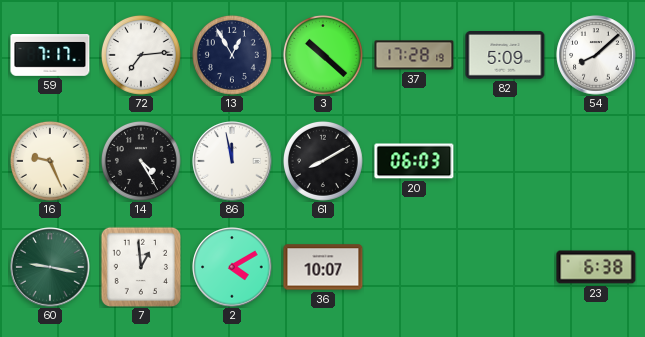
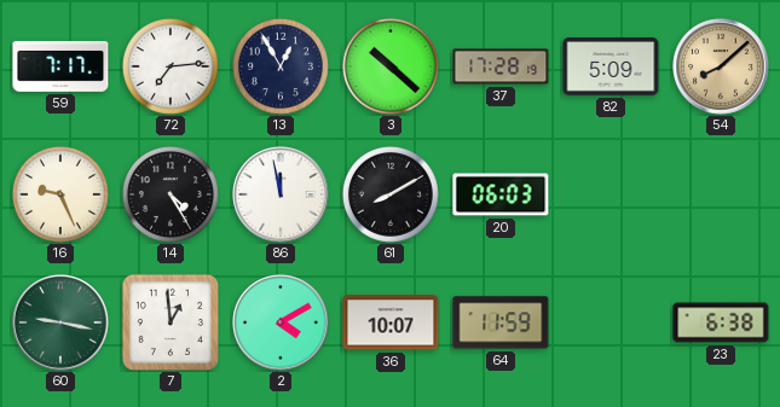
54 dial: white -> champagne (721, 66)
64: none -> 11:59 (501, 322)
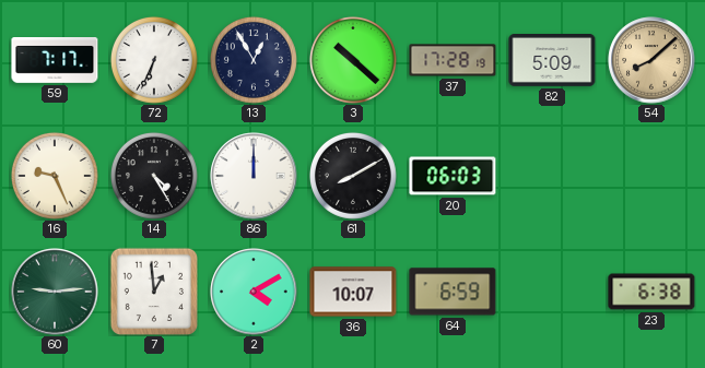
72: 7:14 -> 6:34 (154, 60)
86: 11:58 -> 12:00 (254, 176)
60: 9:17 -> 9:14 (55, 292)
64: 11:59 -> 6:59 (453, 292)
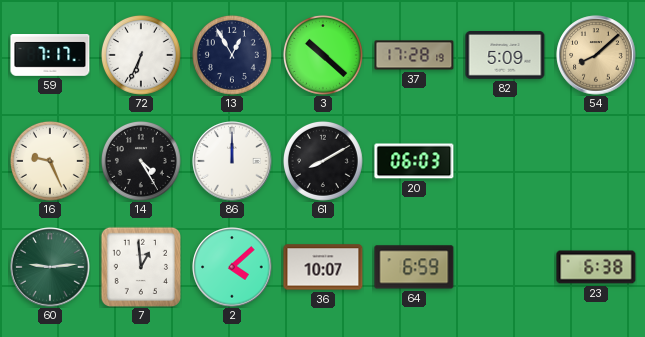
2: 4:10 -> 4:08 (232, 267)
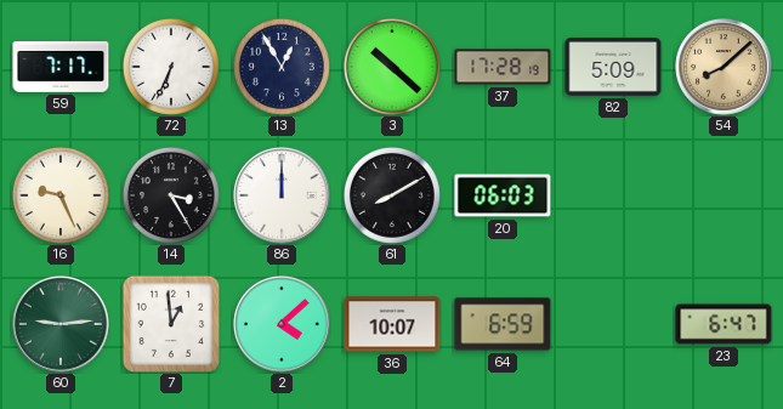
14: 4:25 -> 3:25 (171, 195)
23: 6:38 -> 6:47 (724, 324)
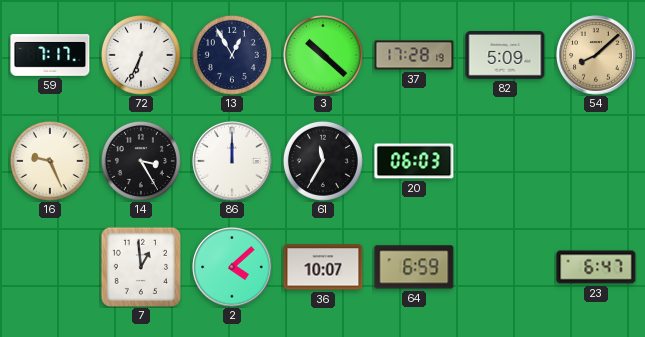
61: 8:10 -> 11:35 (323, 161)
60: 9:14 -> none (61, 324)
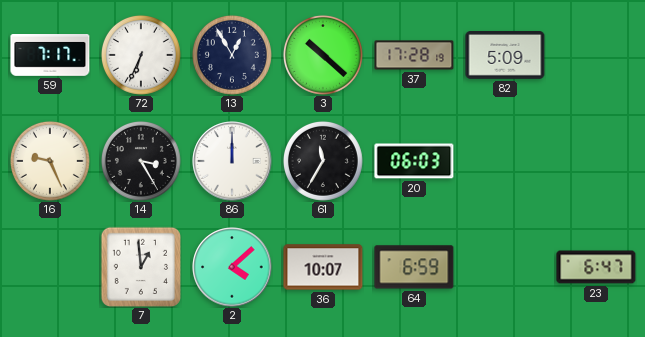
54: 8:08 -> none (596, 55)
